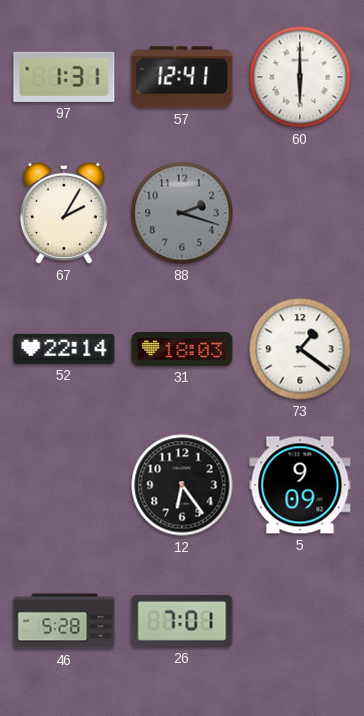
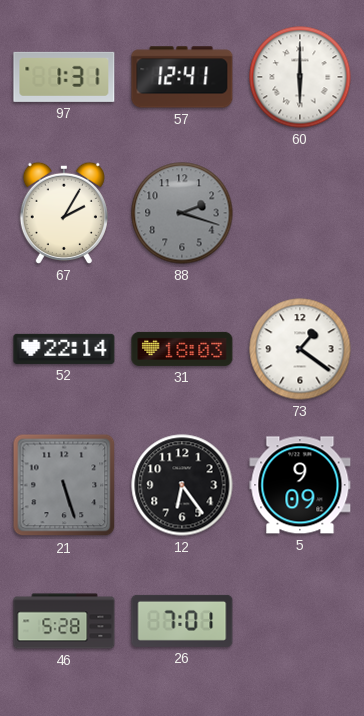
21: none -> 5:27 (64, 485)
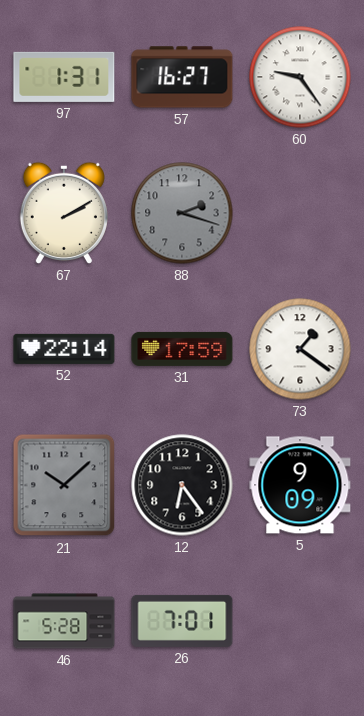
57: 12:41 -> 16:27 (182, 77)
60: 6:00 -> 9:24 (300, 77)
67: 2:05 -> 2:10 (64, 213)
31: 18:03 -> 17:59 (182, 349)
21: 5:27 -> 10:08 (64, 485)
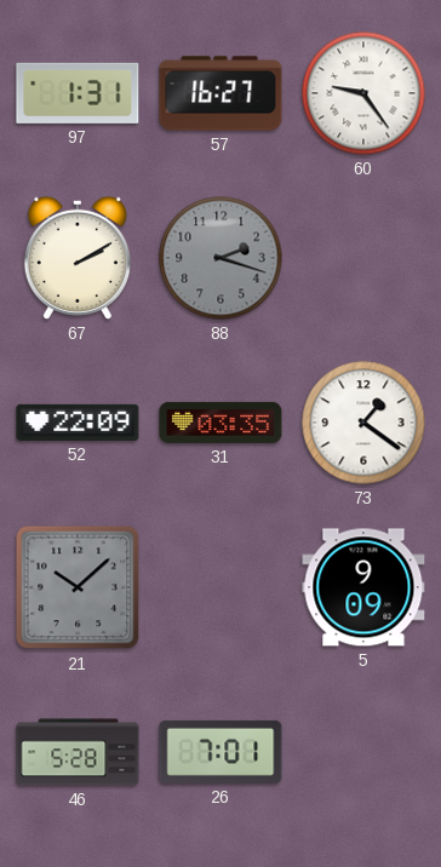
52: 22:14 -> 22:09 (78, 423)
31: 17:59 -> 03:35 (220, 423)
12: 6:24 -> none (182, 485)
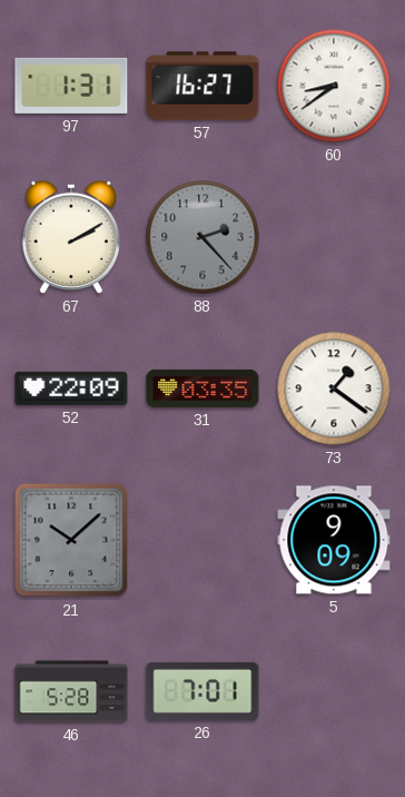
60: 9:24 -> 8:39 (334, 86)
88: 2:18 -> 2:23 (202, 237)
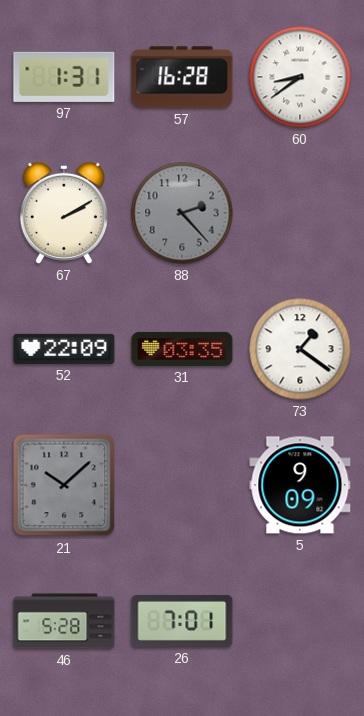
57: 16:27 -> 16:28 (182, 77)
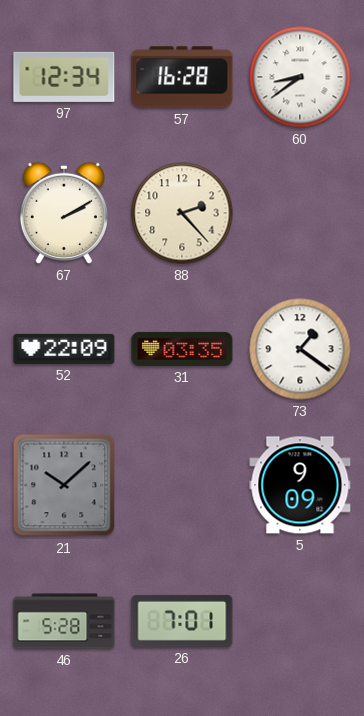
97: 1:31 -> 12:34 (64, 77)
88 dial: grey -> cream (182, 213)
